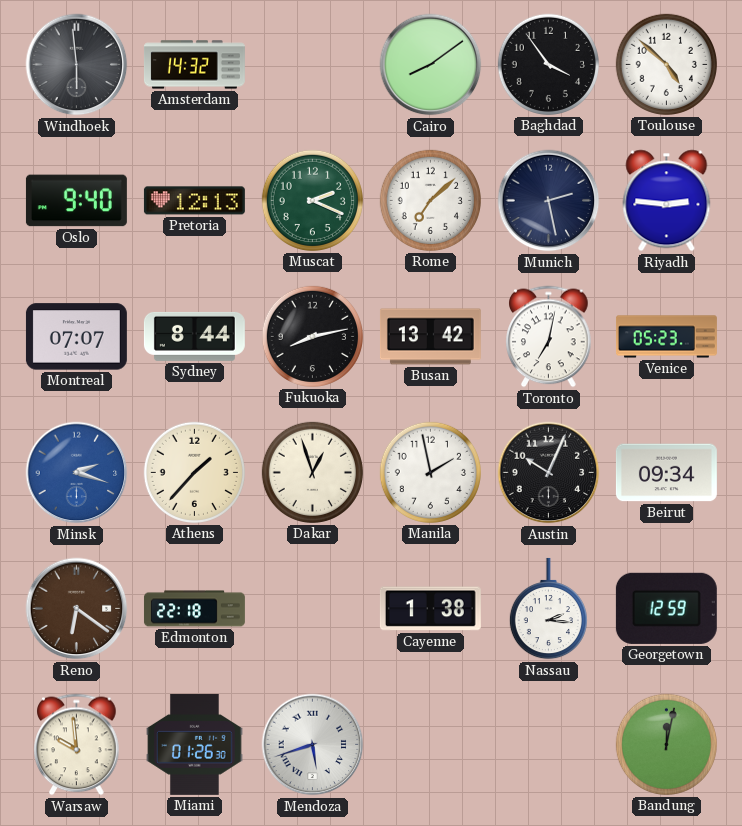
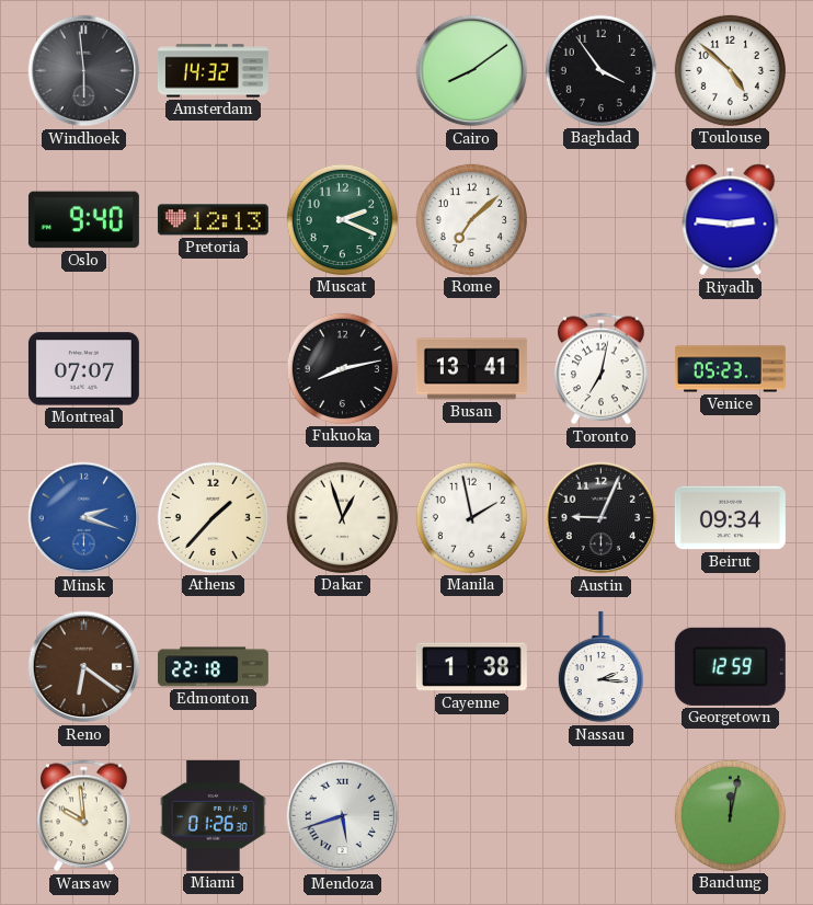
Munich: 2:28 -> none (549, 201)
Sydney: 8:44 -> none (194, 336)
Busan: 13:42 -> 13:41 (471, 369)
Austin: 10:04 -> 9:04 (602, 518)
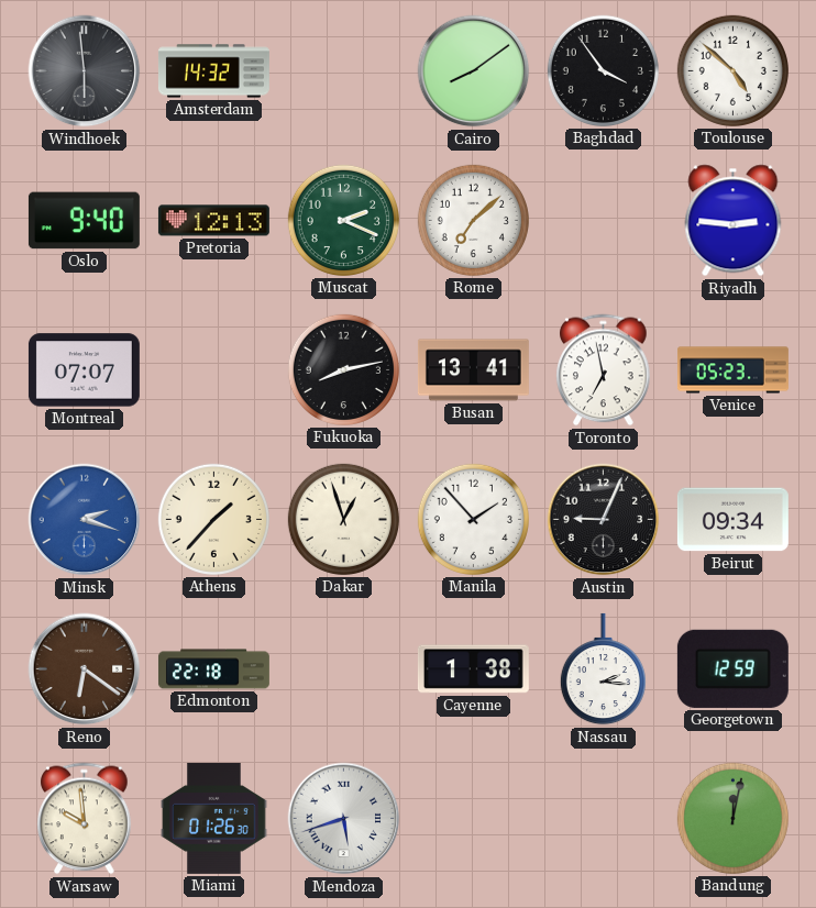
Toronto: 7:02 -> 6:58 (604, 370)
Manila: 1:58 -> 1:53 (473, 519)
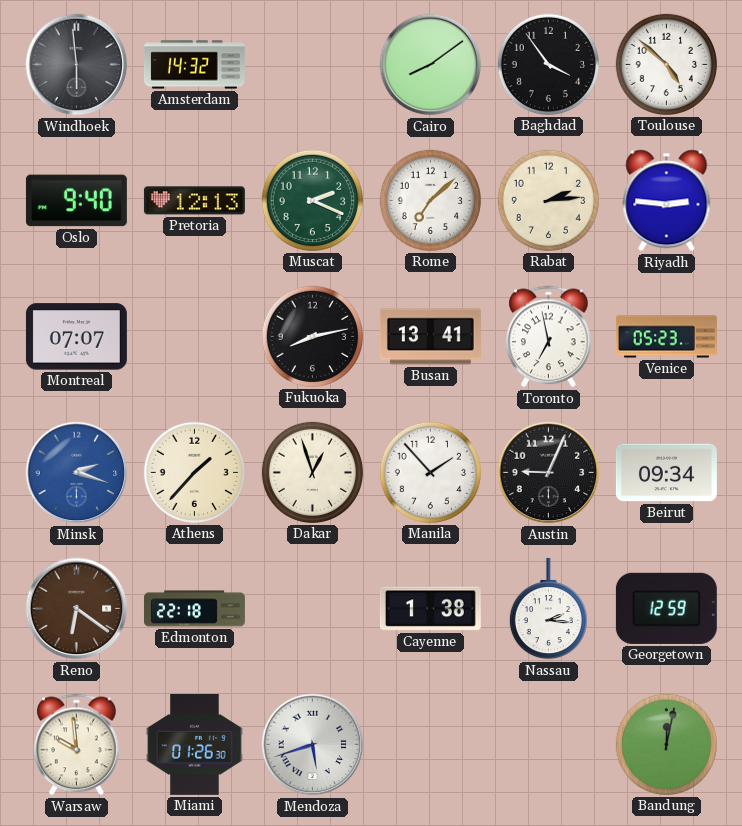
Rabat: none -> 2:14 (548, 200)
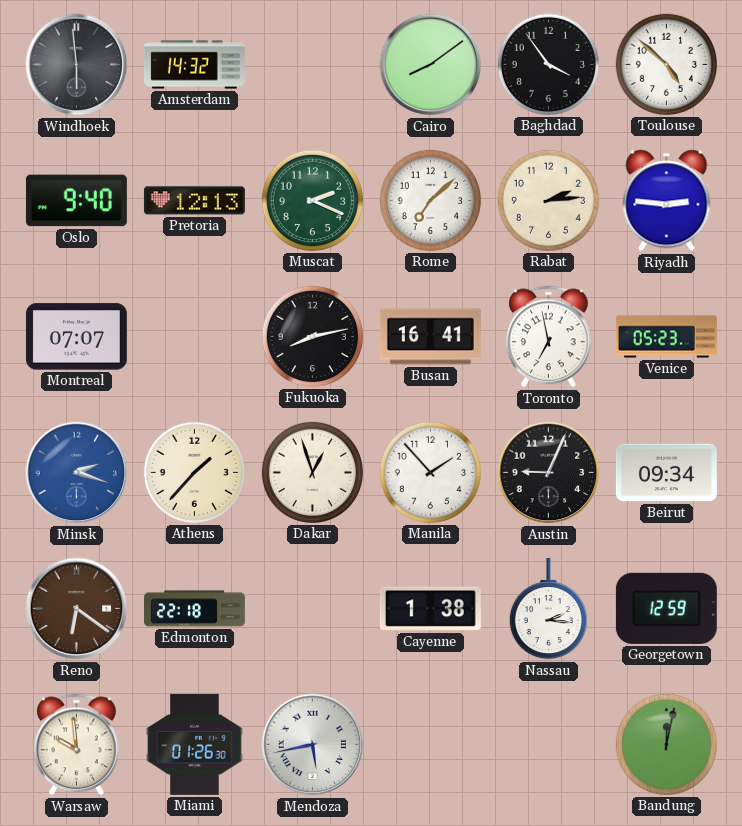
Busan: 13:41 -> 16:41 (430, 337)
Mendoza: 5:42 -> 5:43 (313, 745)
